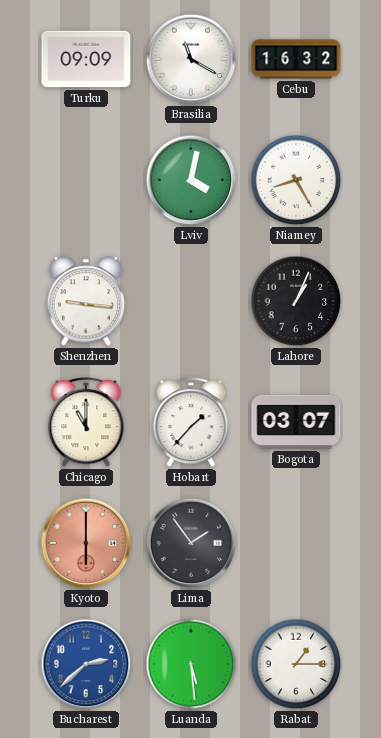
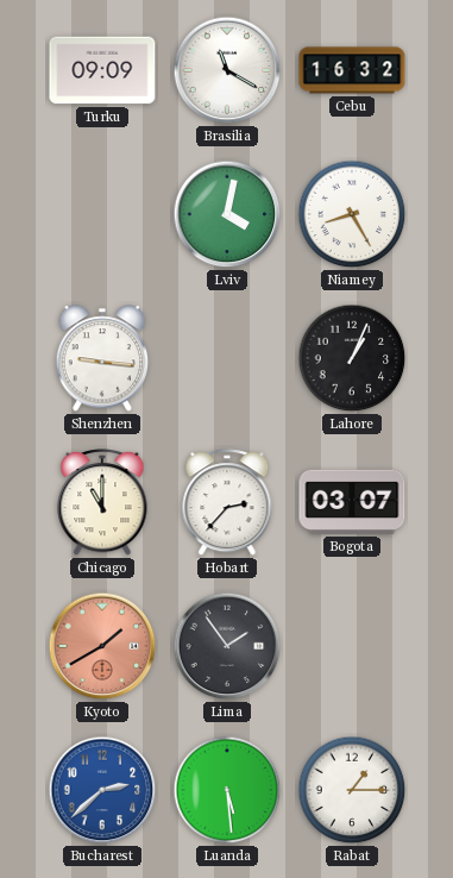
Hobart: 1:37 -> 2:37 (227, 503)
Kyoto: 6:00 -> 1:40 (102, 646)
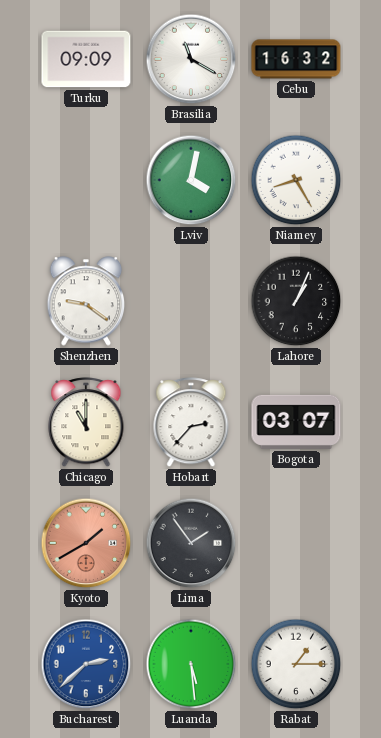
Shenzhen: 9:16 -> 9:21 (86, 301)
